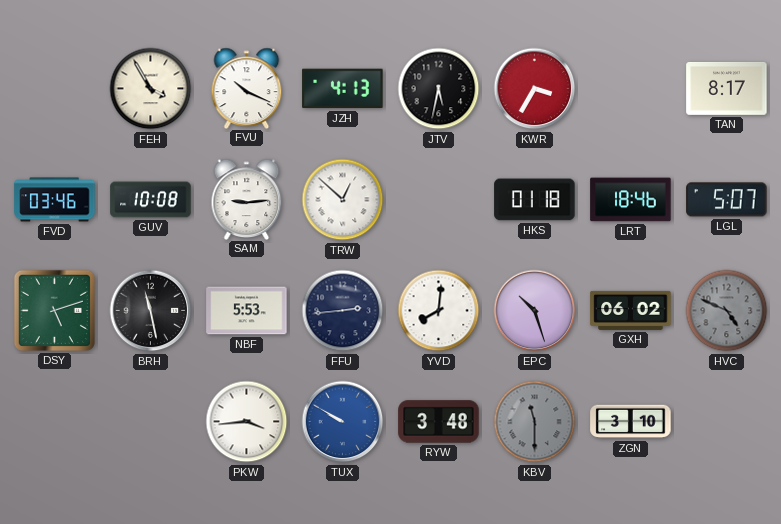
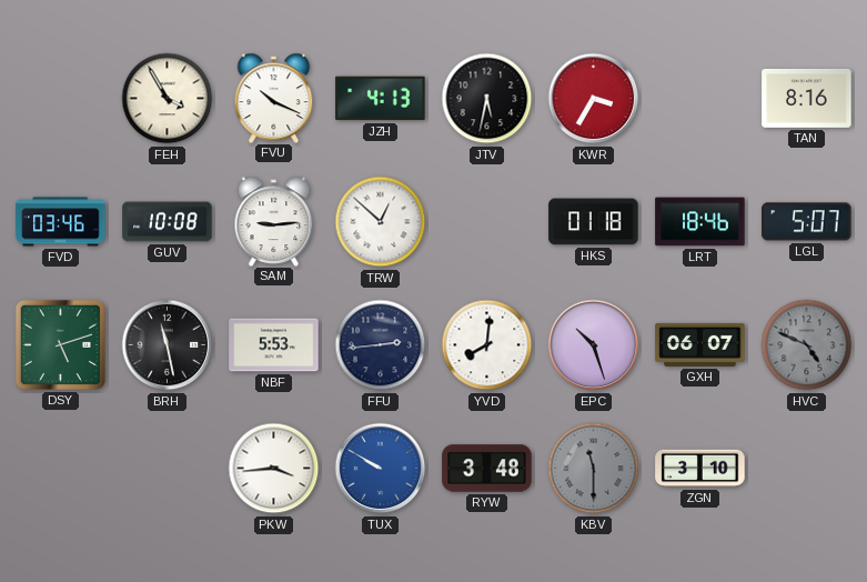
TAN: 8:17 -> 8:16 (807, 99)
GXH: 06:02 -> 06:07 (700, 344)
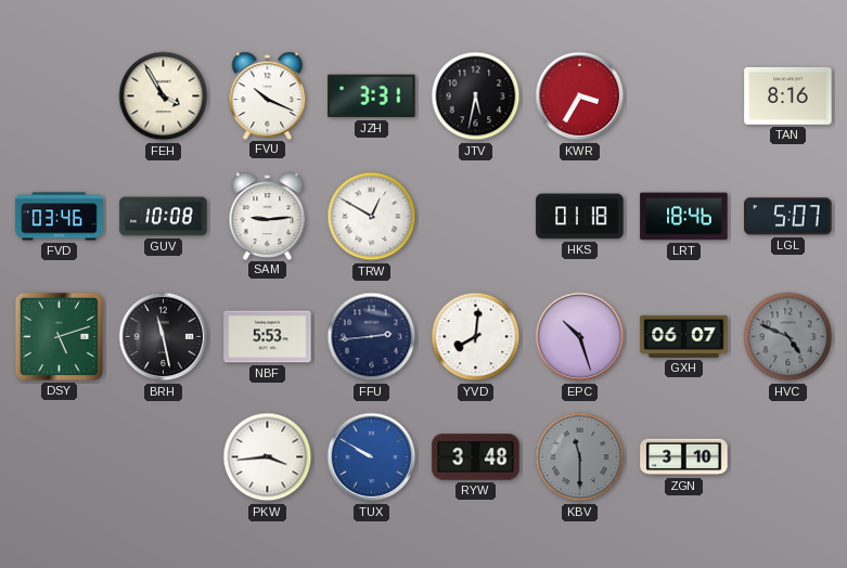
JZH: 4:13 -> 3:31 (372, 96)
TRW: 12:52 -> 12:50 (372, 217)
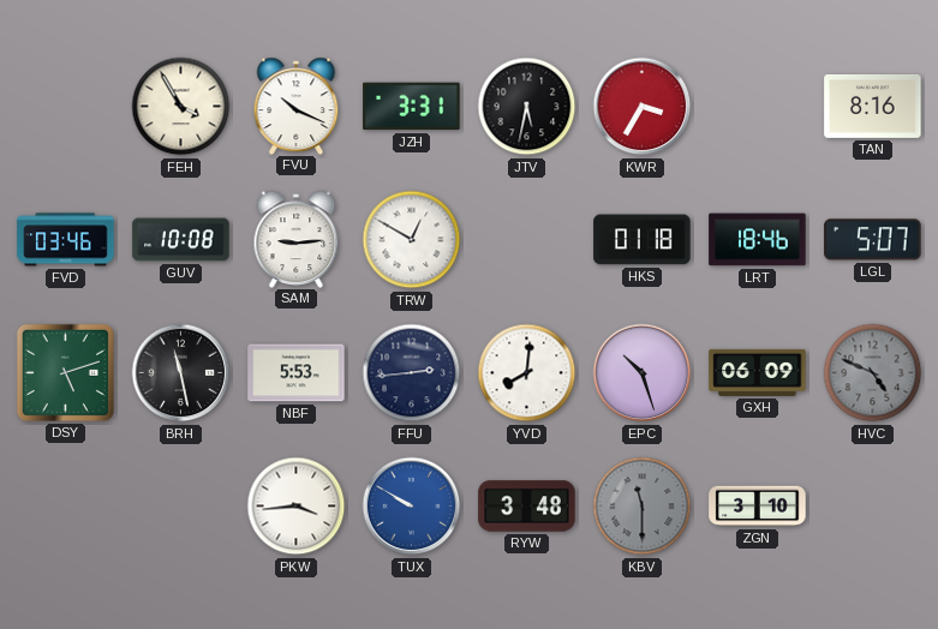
GXH: 06:07 -> 06:09 (758, 372)
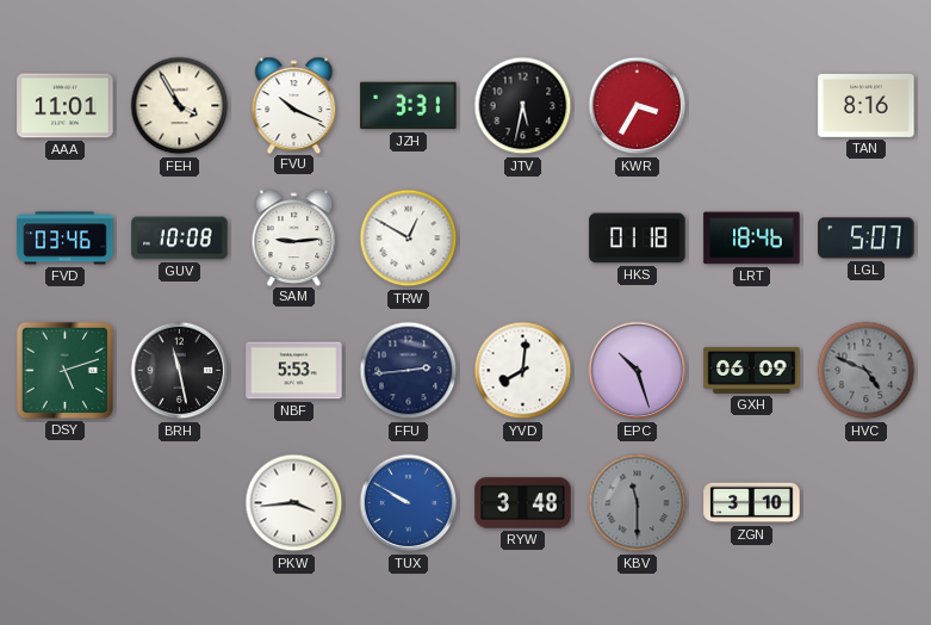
AAA: none -> 11:01 (66, 106)
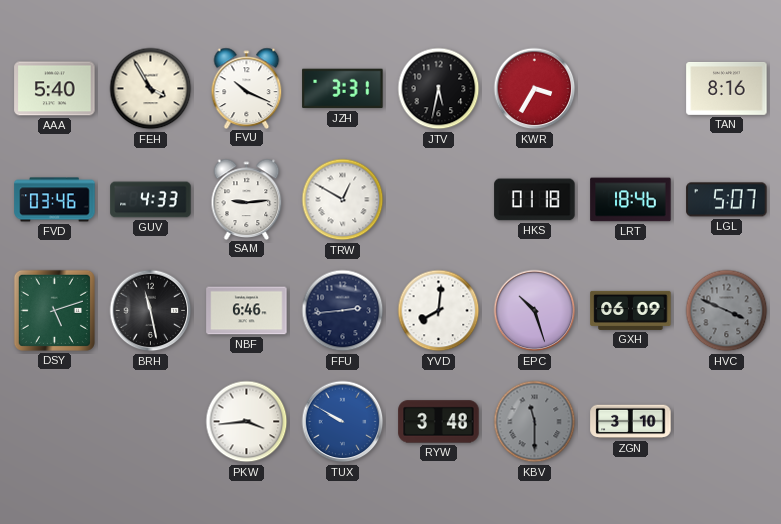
AAA: 11:01 -> 5:40 (55, 89)
GUV: 10:08 -> 4:33 (151, 200)
NBF: 5:53 -> 6:46 (247, 311)
HVC: 4:49 -> 3:49 (727, 311)
